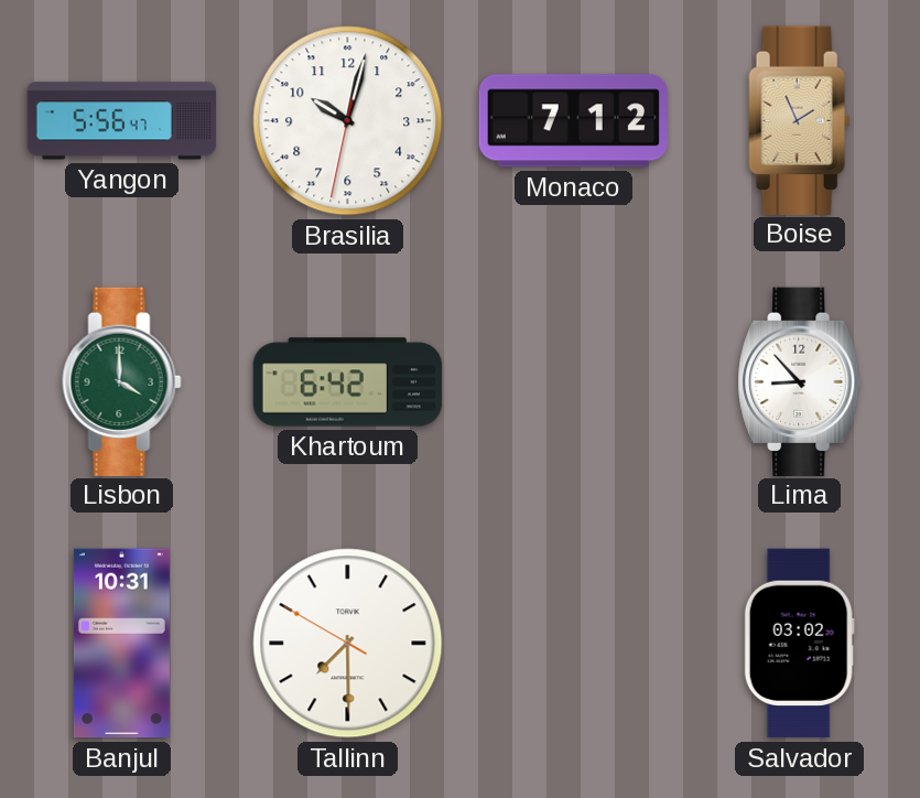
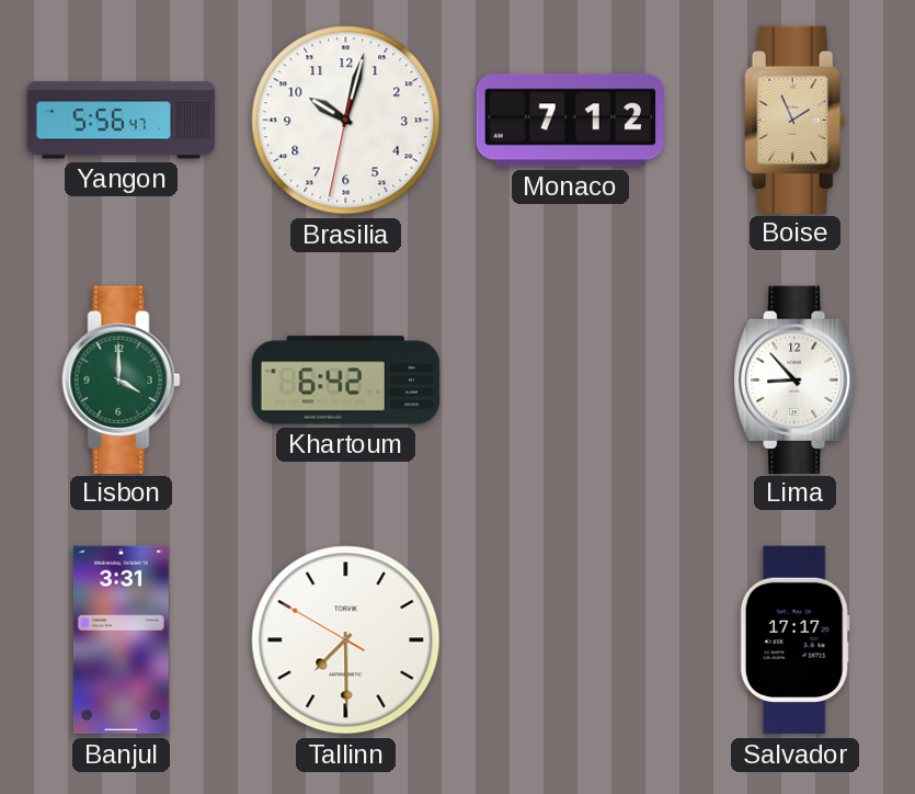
Banjul: 10:31 -> 3:31 (121, 640)
Salvador: 03:02 -> 17:17 (794, 640)
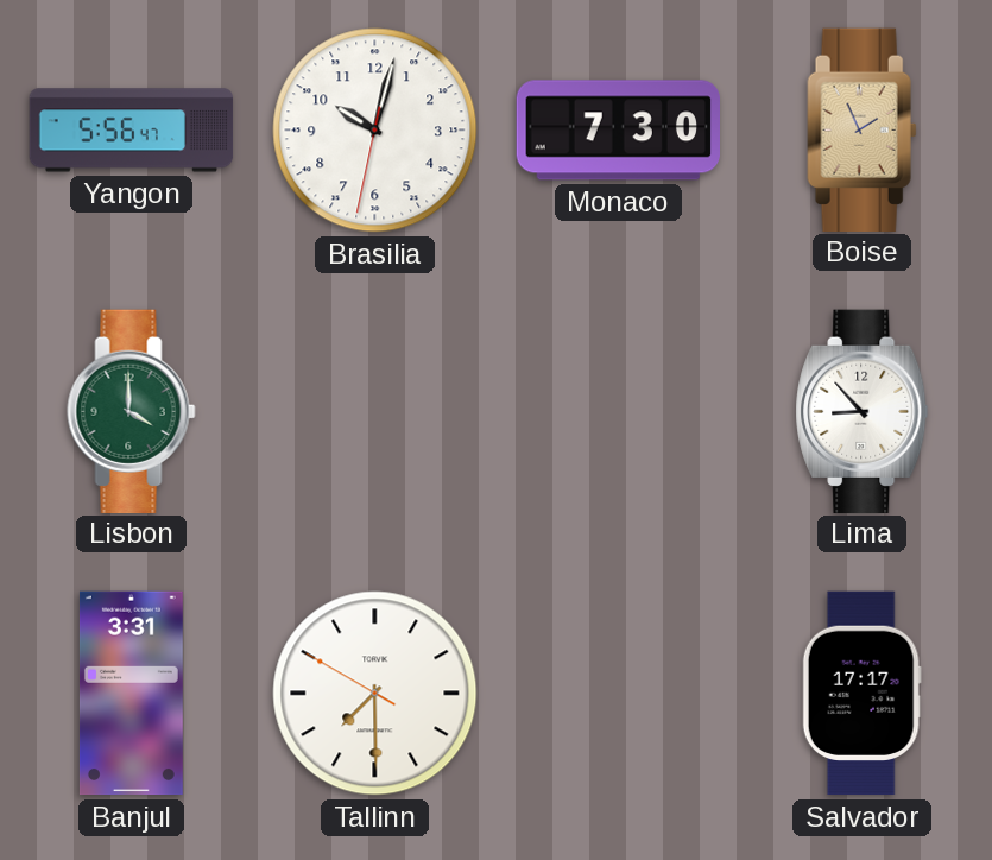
Monaco: 7:12 -> 7:30 (618, 131)
Khartoum: 6:42 -> none (346, 381)
